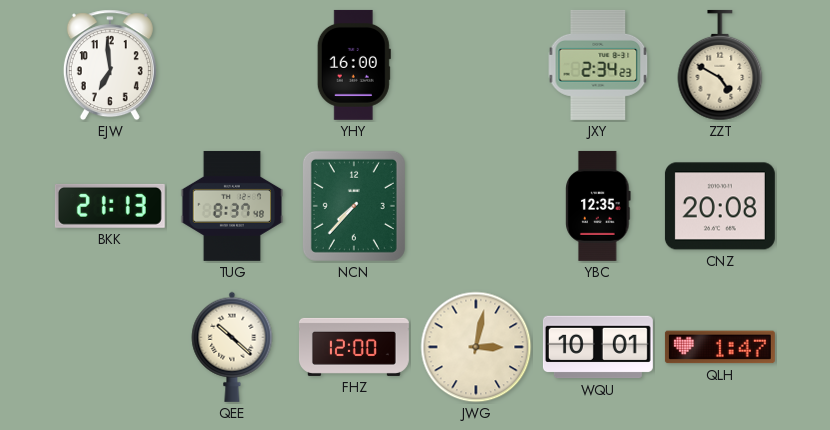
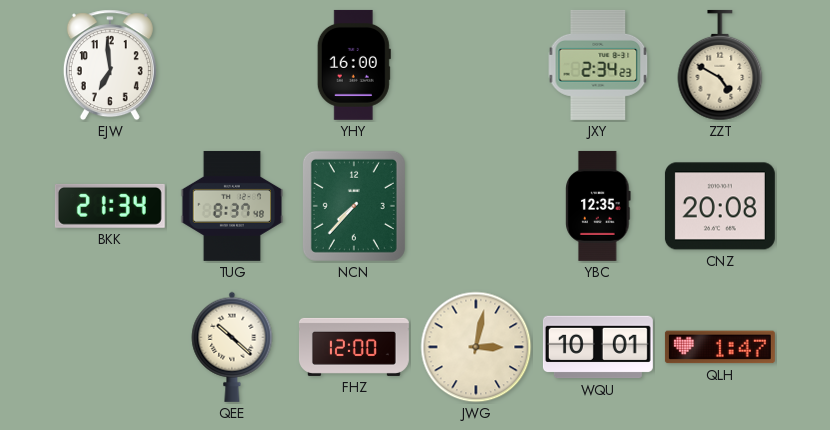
BKK: 21:13 -> 21:34 (110, 206)
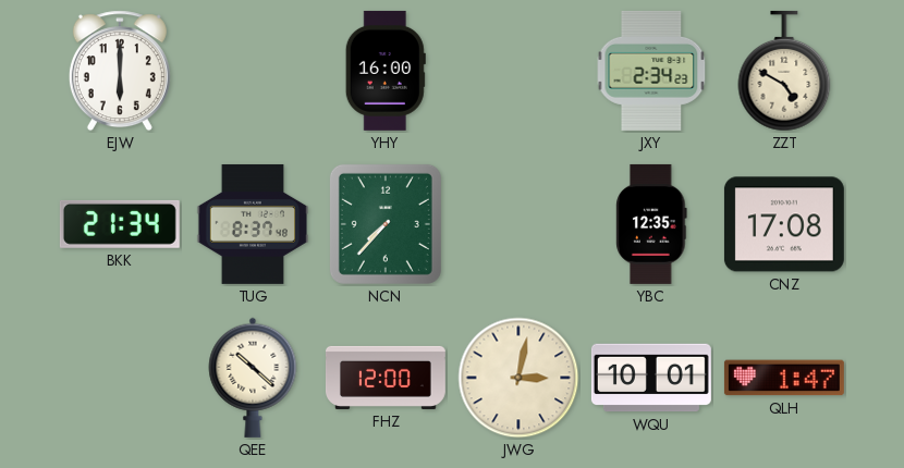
EJW: 6:59 -> 6:00 (120, 71)
CNZ: 20:08 -> 17:08 (784, 224)
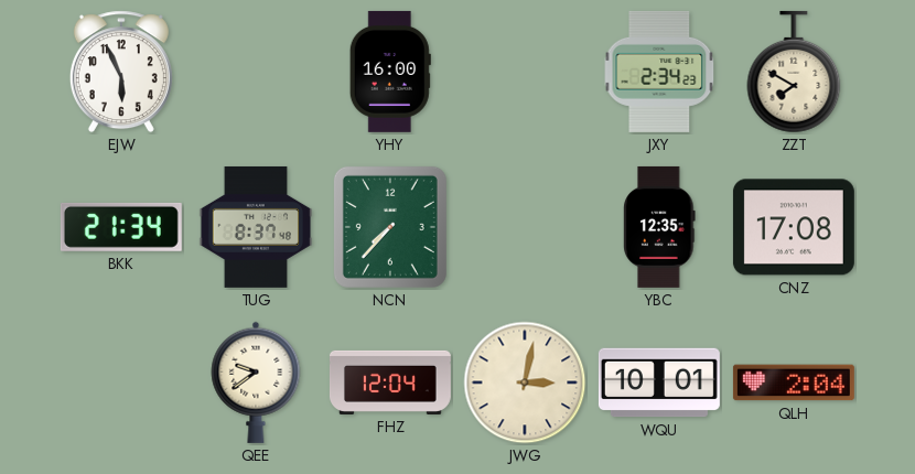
EJW: 6:00 -> 5:56 (121, 72)
ZZT: 4:50 -> 7:50 (794, 72)
QEE: 10:22 -> 9:39 (256, 383)
FHZ: 12:00 -> 12:04 (390, 383)
QLH: 1:47 -> 2:04 (794, 383)
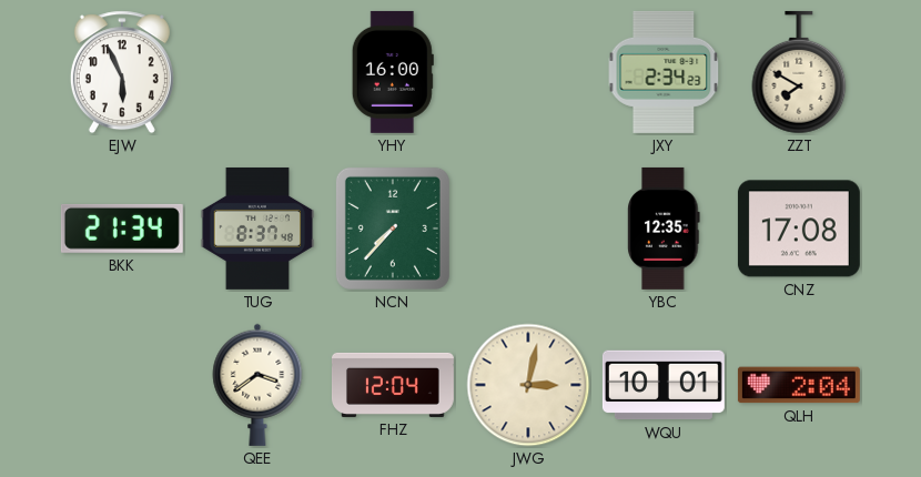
QEE: 9:39 -> 3:39 (257, 385)
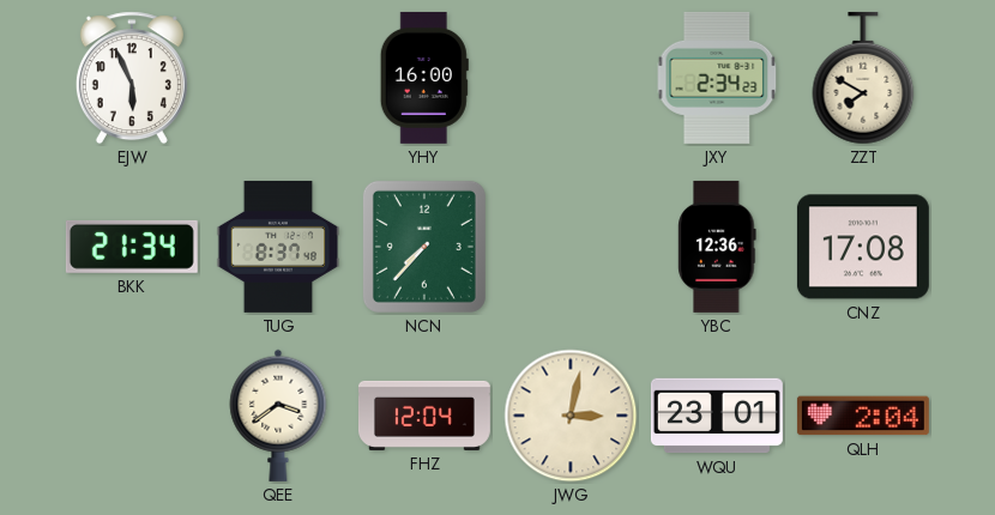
YBC: 12:35 -> 12:36 (717, 247)
WQU: 10:01 -> 23:01 (717, 416)
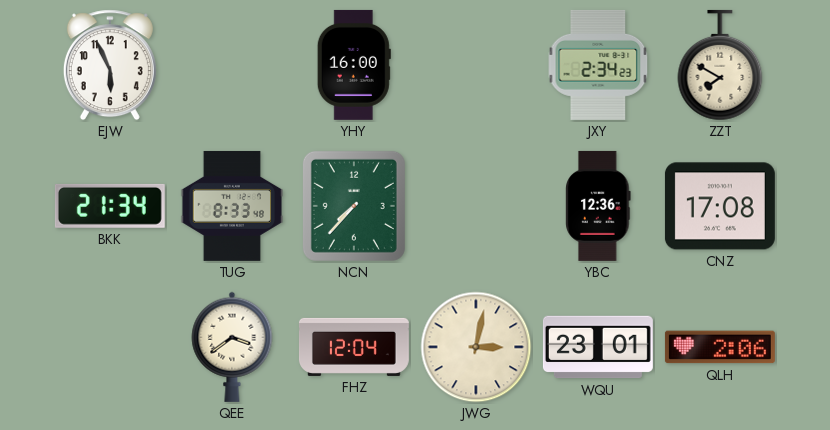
TUG: 8:37 -> 8:33 (232, 206)
QLH: 2:04 -> 2:06 (720, 347)
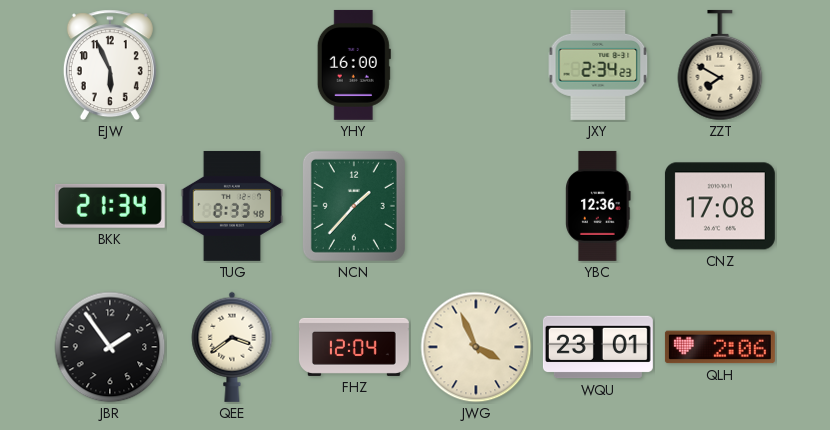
NCN: 7:37 -> 1:37 (354, 206)
JBR: none -> 1:54 (110, 347)
JWG: 3:02 -> 3:56 (476, 347)
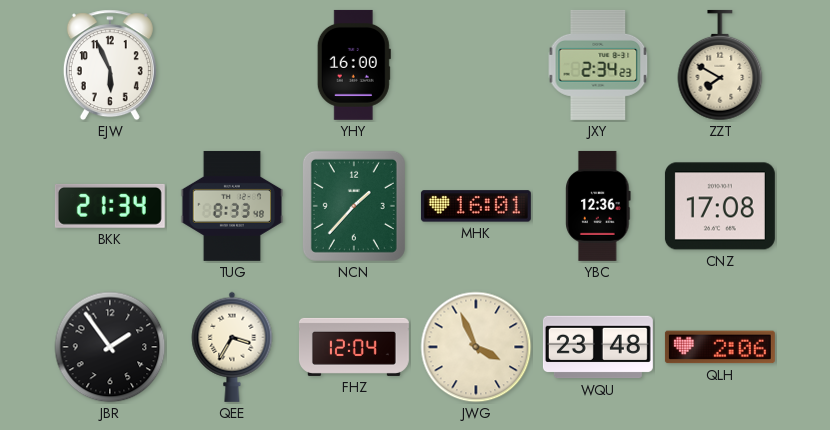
MHK: none -> 16:01 (476, 206)
QEE: 3:39 -> 3:35 (232, 347)
WQU: 23:01 -> 23:48 (598, 347)
